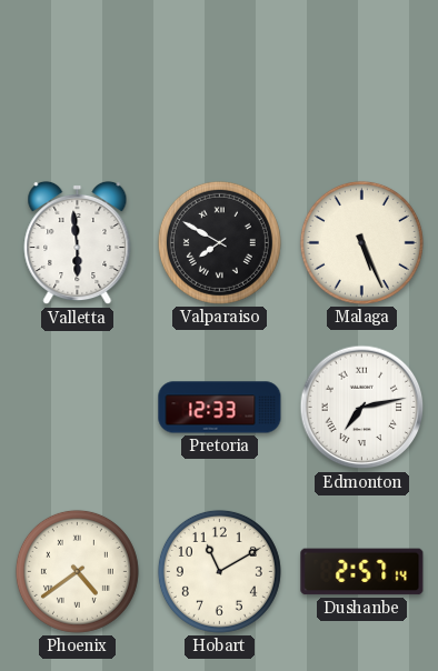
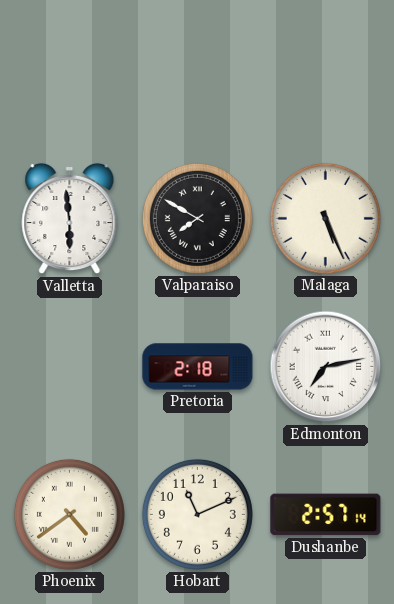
Pretoria: 12:33 -> 2:18 (198, 367)
Hobart: 11:10 -> 11:11 (197, 514)
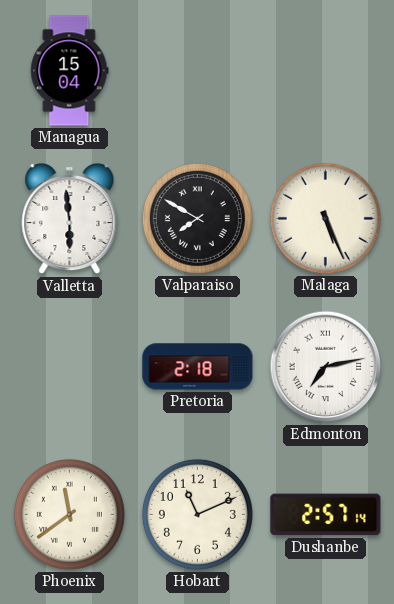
Managua: none -> 15:04 (70, 71)
Phoenix: 4:39 -> 11:39 (69, 514)
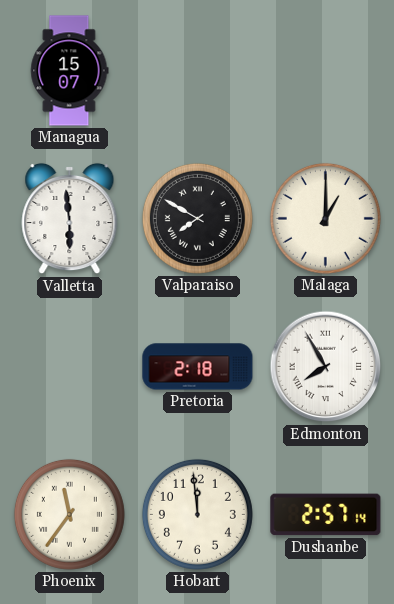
Managua: 15:04 -> 15:07 (70, 71)
Malaga: 5:26 -> 1:00 (325, 218)
Edmonton: 7:13 -> 7:55 (326, 367)
Phoenix: 11:39 -> 11:36 (69, 514)
Hobart: 11:11 -> 11:59 (197, 514)
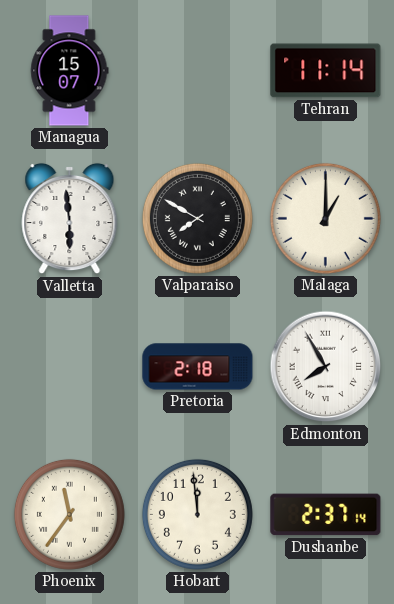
Tehran: none -> 11:14 (326, 71)
Dushanbe: 2:57 -> 2:37 (326, 515)
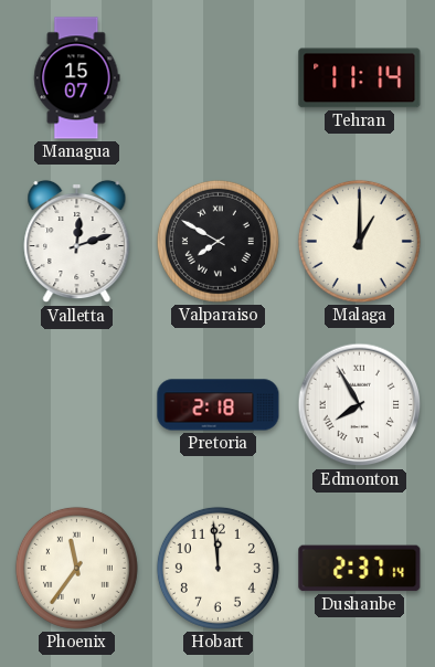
Valletta: 5:59 -> 12:12 (77, 242)
